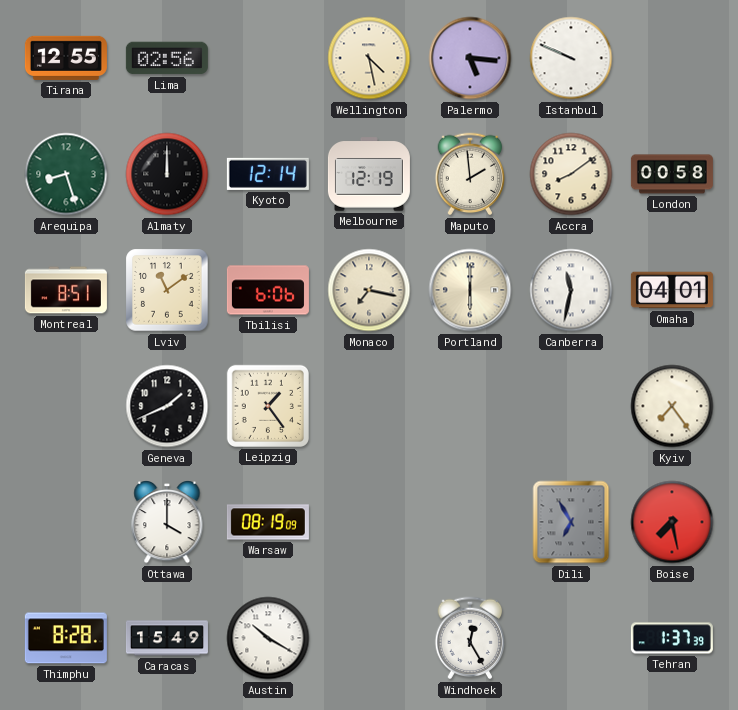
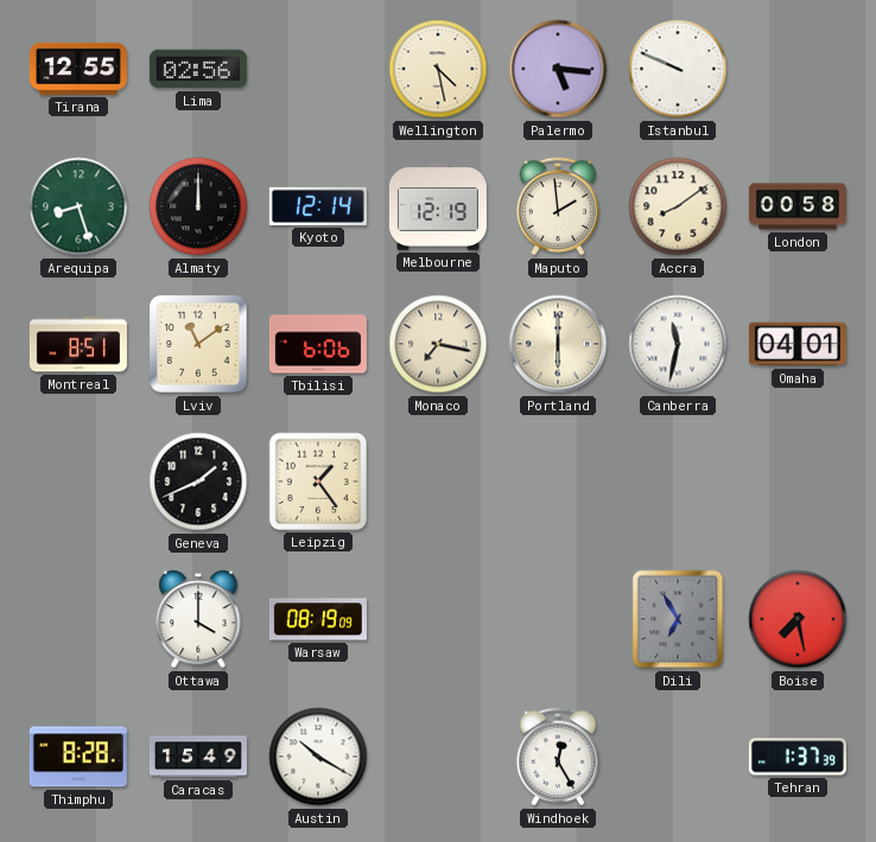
Kyiv: 7:24 -> none (672, 406)
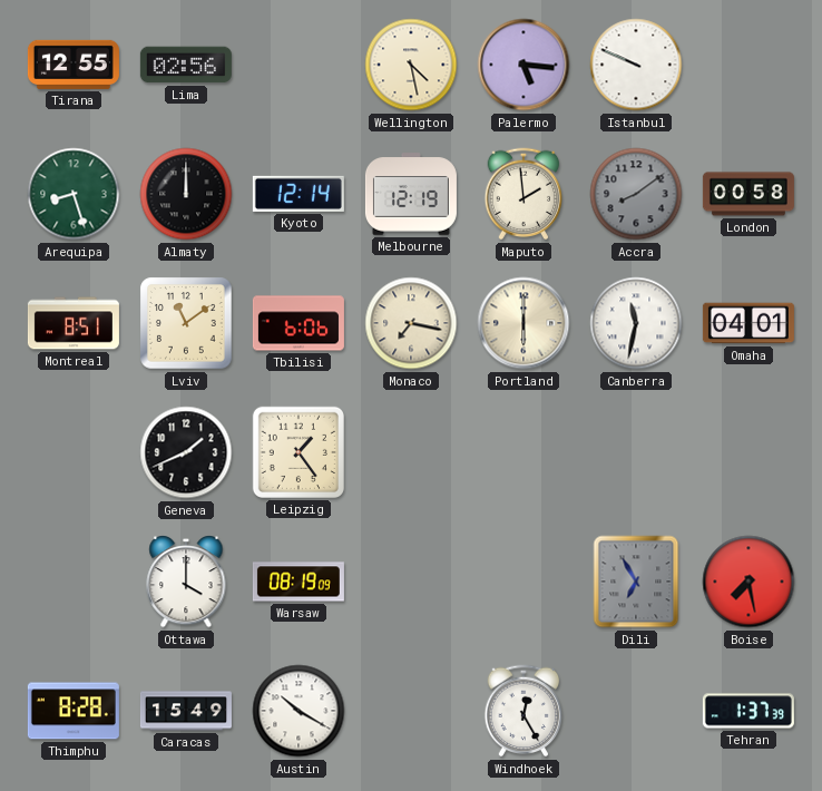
Accra dial: cream -> grey (636, 194)
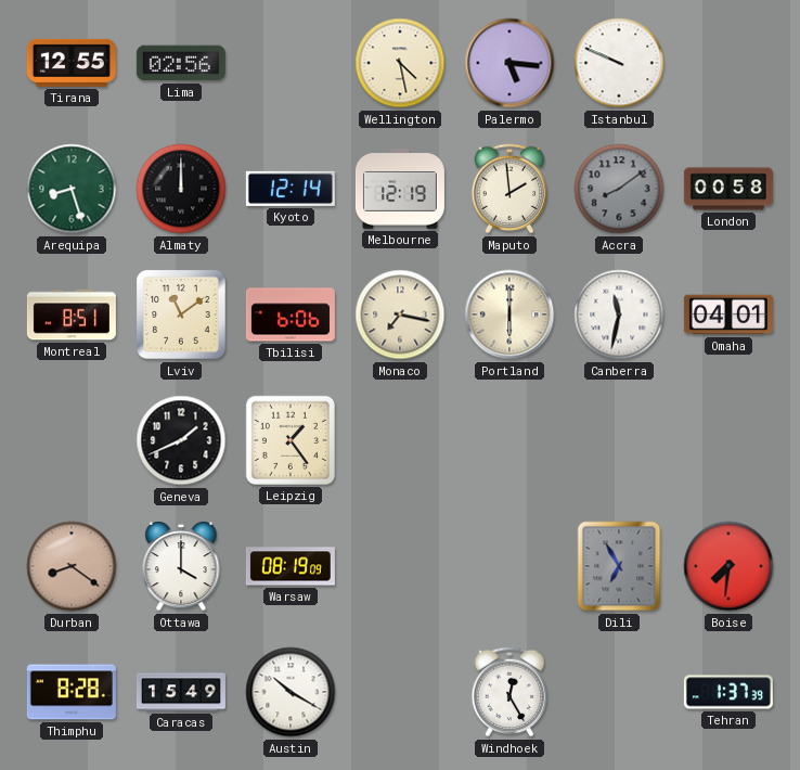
Durban: none -> 8:21 (72, 566)
Boise: 7:28 -> 7:31 (728, 566)
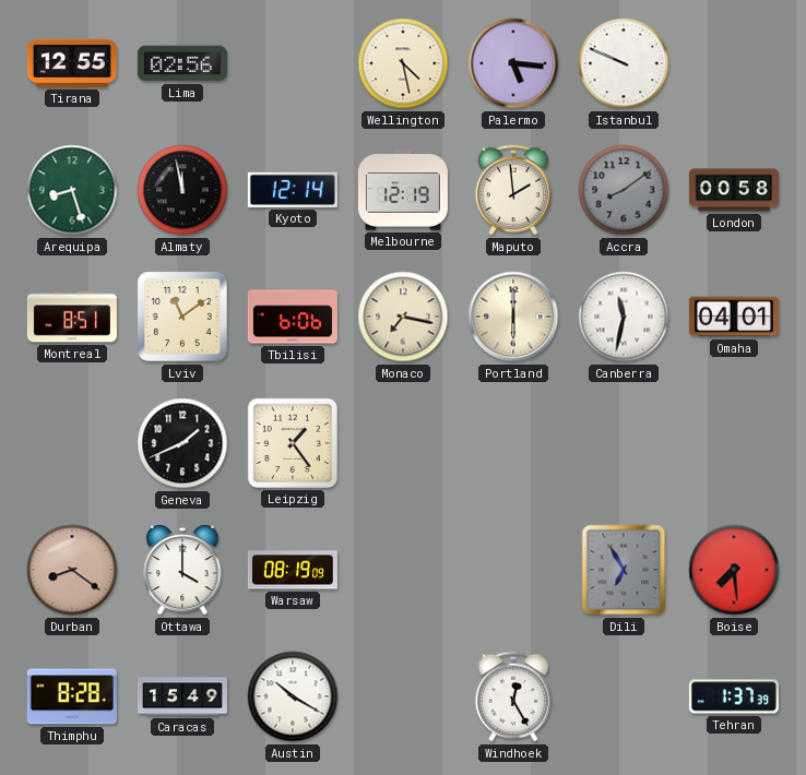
Almaty: 12:00 -> 11:58 (182, 190)
Boise: 7:31 -> 7:29 (734, 570)
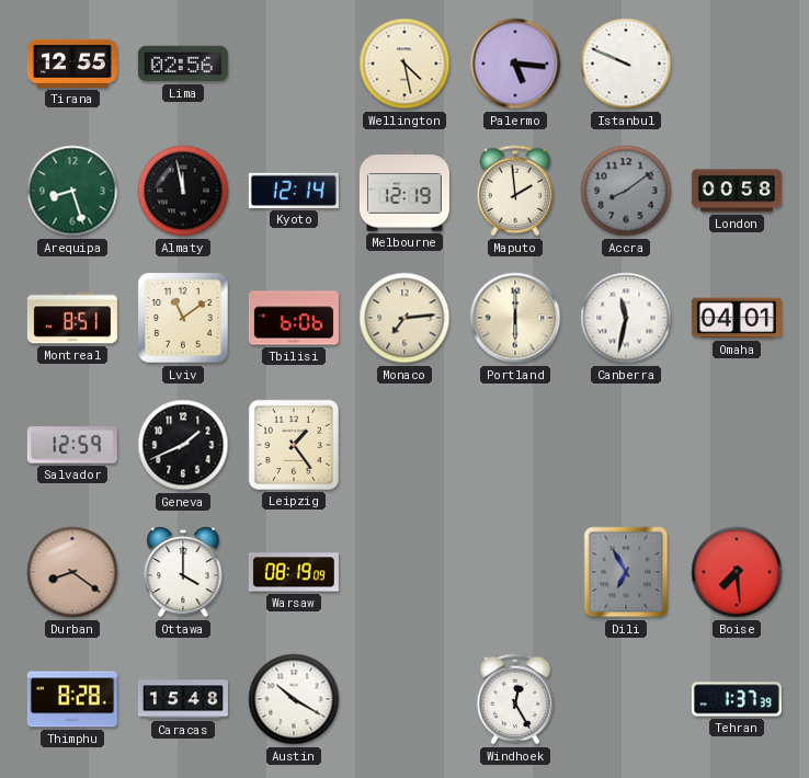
Monaco: 7:17 -> 7:14 (404, 318)
Salvador: none -> 12:59 (72, 445)
Caracas: 15:49 -> 15:48 (183, 699)
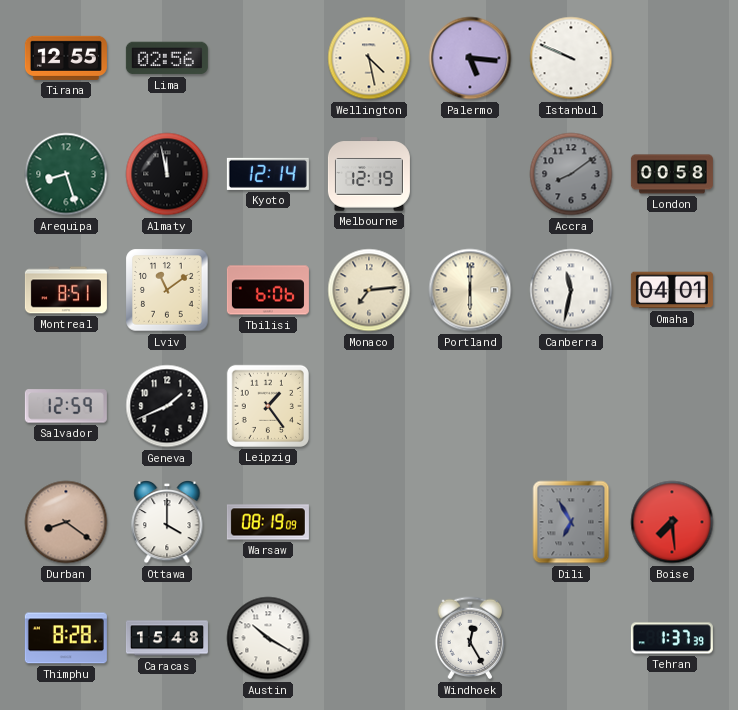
Maputo: 1:59 -> none (515, 191)
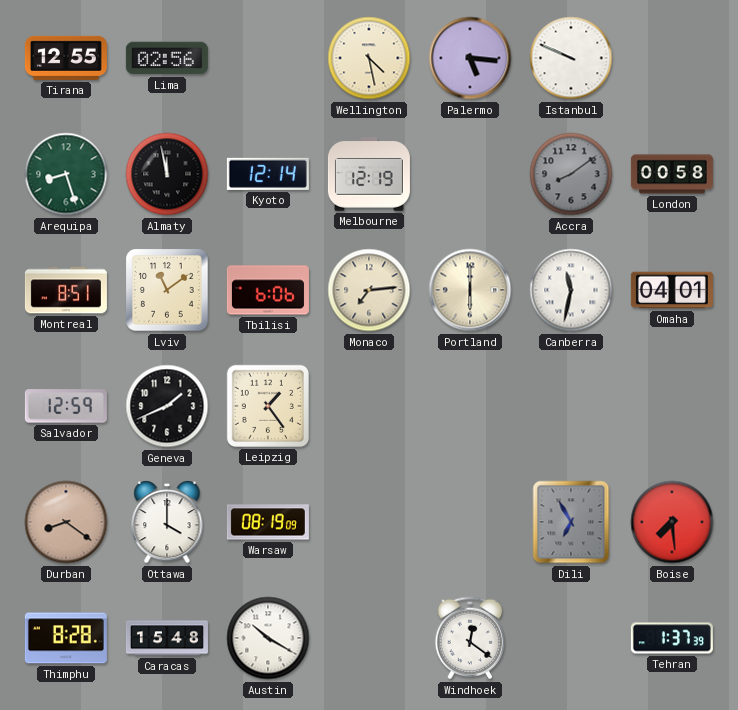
Windhoek: 12:25 -> 12:21 (470, 638)
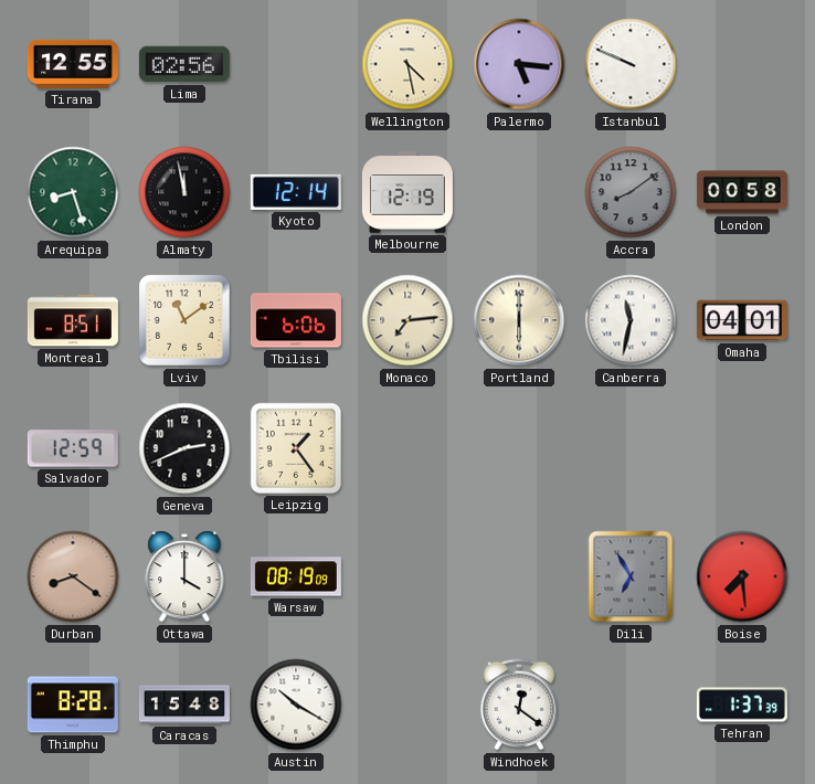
Geneva: 1:41 -> 2:41 (184, 448)
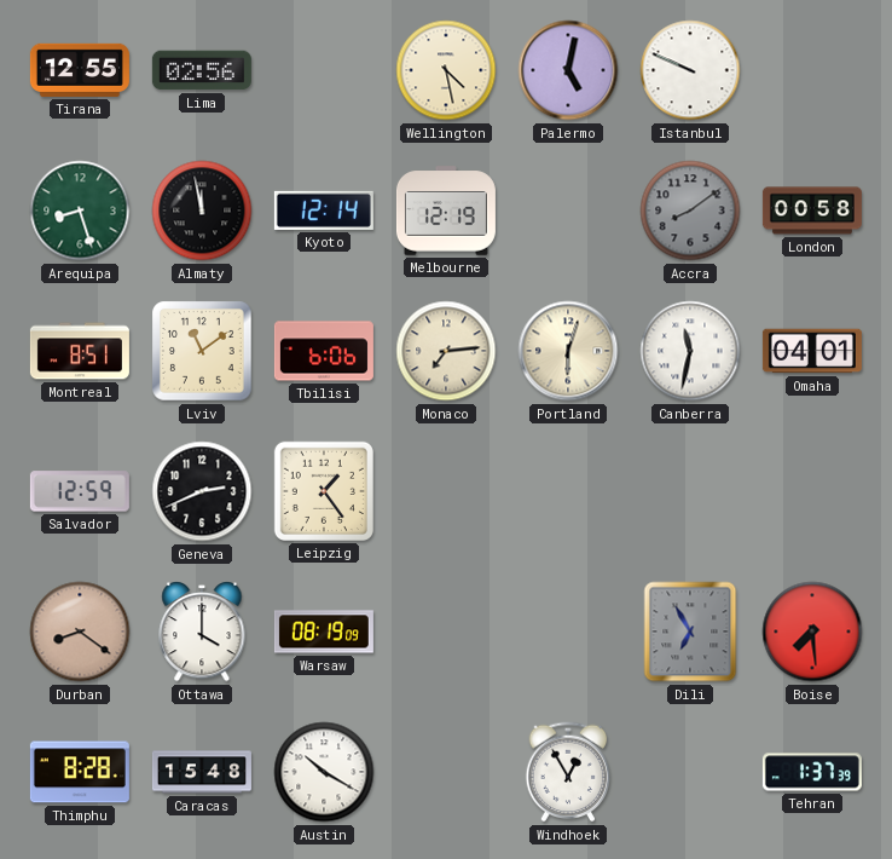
Palermo: 5:16 -> 5:02 (568, 70)
Portland: 6:00 -> 6:03 (568, 351)
Windhoek: 12:21 -> 12:55 (568, 772)
